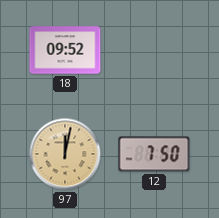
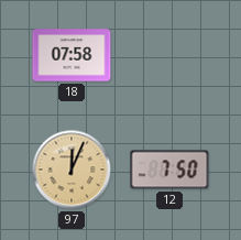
18: 09:52 -> 07:58 (72, 55)
97: 12:02 -> 12:04 (72, 170)
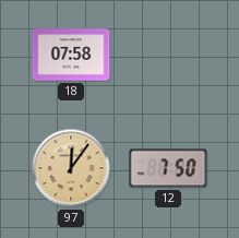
97: 12:04 -> 12:06 (71, 168)
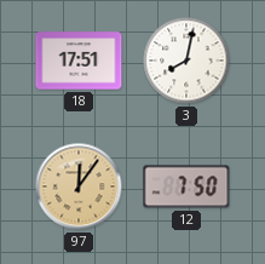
18: 07:58 -> 17:51 (79, 61)
3: none -> 8:02 (186, 61)
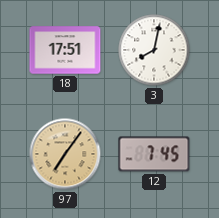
97: 12:06 -> 7:06 (65, 154)
12: 7:50 -> 7:45 (154, 154)
